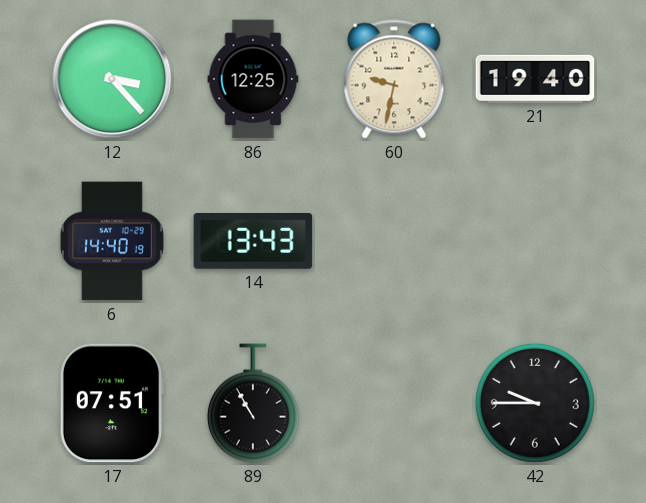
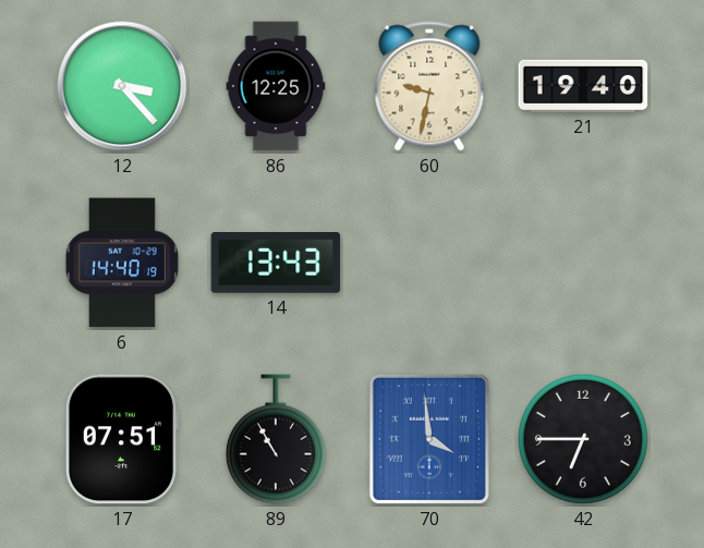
70: none -> 3:59 (429, 439)
42: 9:45 -> 6:45 (583, 439)
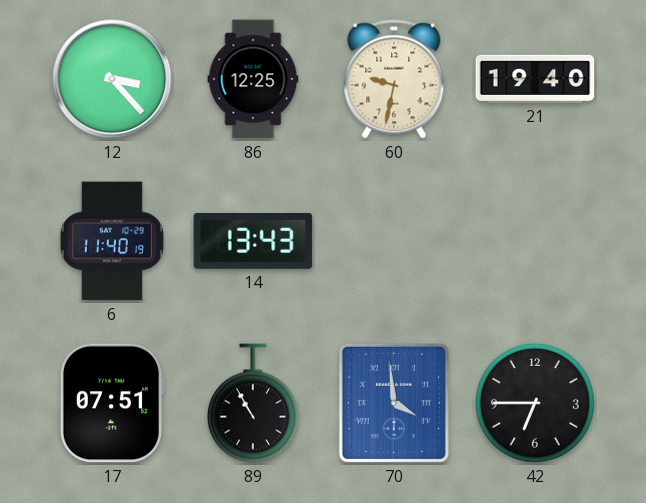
6: 14:40 -> 11:40 (112, 241)
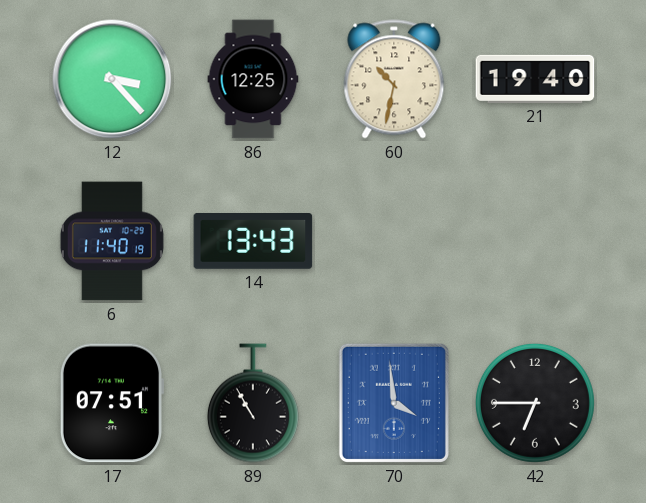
60: 9:32 -> 10:32 (394, 79)
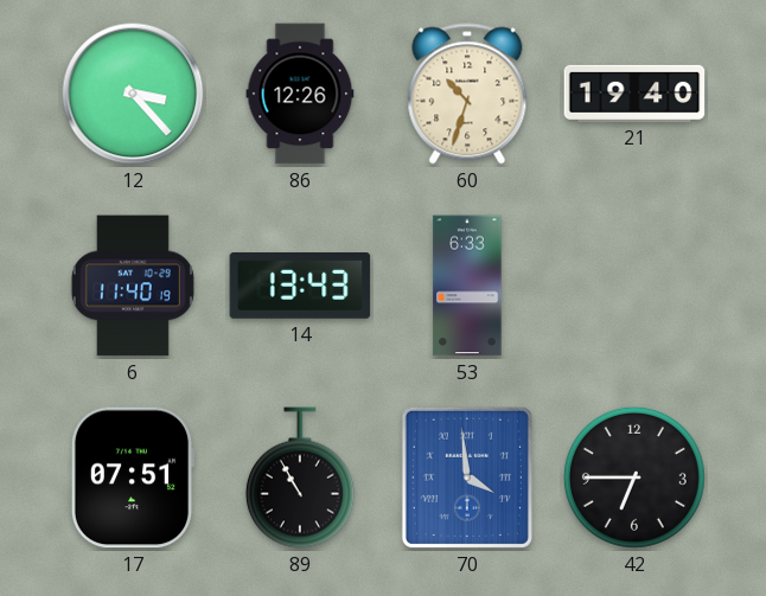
86: 12:25 -> 12:26 (300, 94)
60: 10:32 -> 10:33 (467, 94)
53: none -> 6:33 (467, 286)
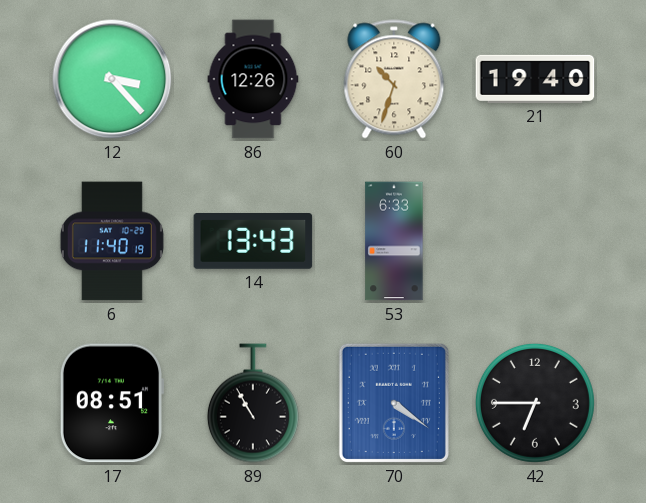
17: 07:51 -> 08:51 (112, 403)
70: 3:59 -> 4:21 (394, 403)
